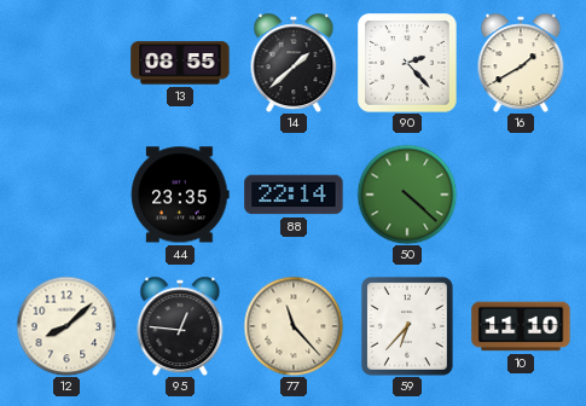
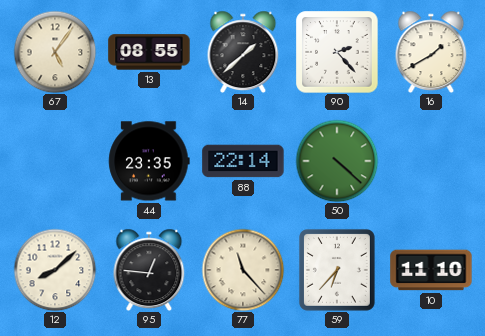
67: none -> 5:06 (55, 52)
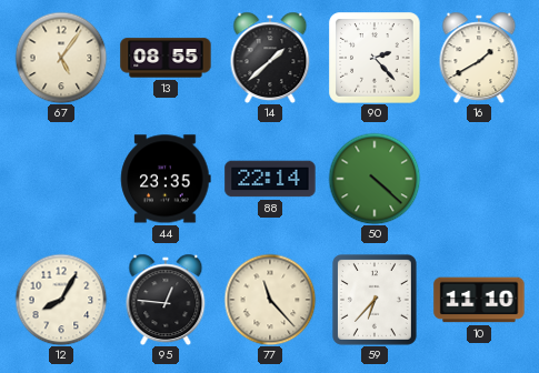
12: 8:08 -> 8:05 (61, 300)
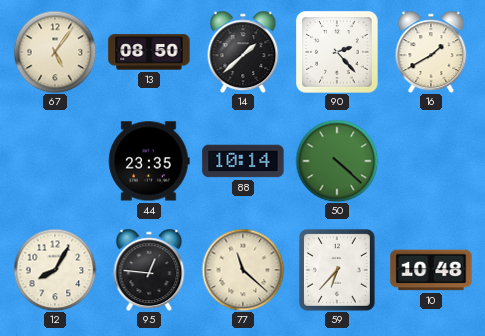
13: 08:55 -> 08:50 (149, 52)
88: 22:14 -> 10:14 (243, 161)
77: 11:23 -> 11:22 (243, 270)
10: 11:10 -> 10:48 (431, 270)
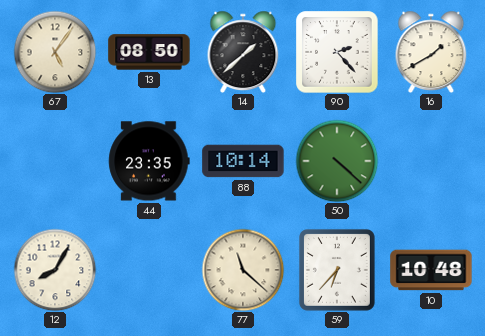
95: 12:46 -> none (149, 270)
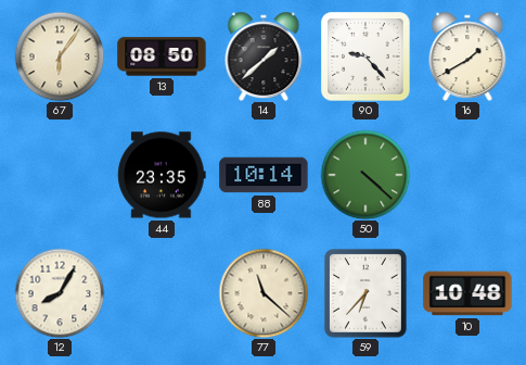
67: 5:06 -> 6:06 (60, 56)
90: 2:23 -> 9:23 (365, 56)
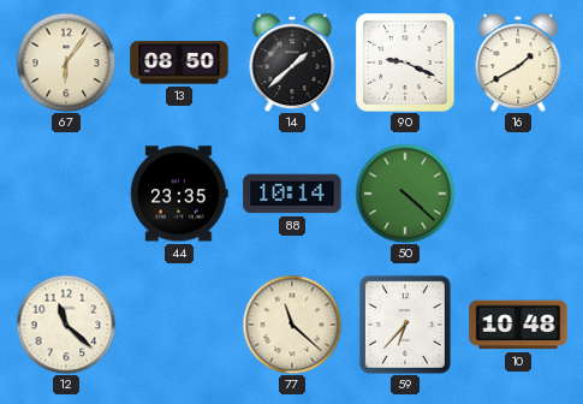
90: 9:23 -> 9:19 (405, 63)
12: 8:05 -> 11:22 (66, 325)
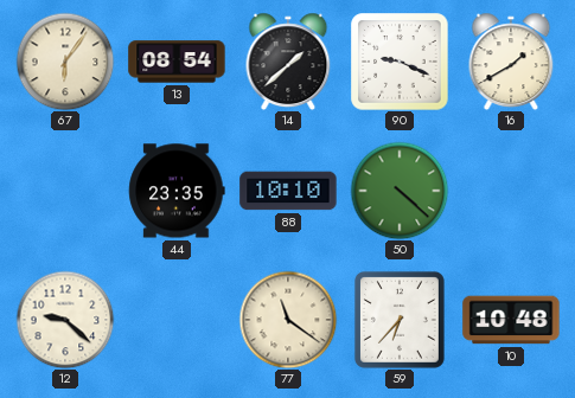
13: 08:50 -> 08:54 (177, 62)
88: 10:14 -> 10:10 (288, 191)
12: 11:22 -> 9:22 (65, 320)
77: 11:22 -> 11:21 (288, 320)
